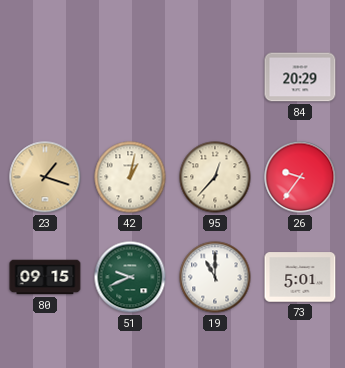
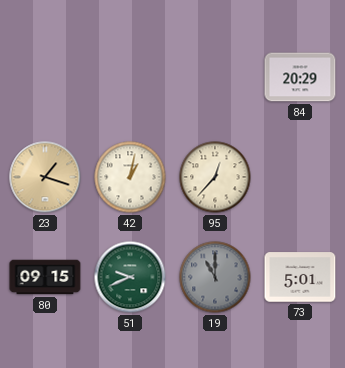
26: 9:36 -> none (300, 177)
19 dial: white -> grey (215, 277)
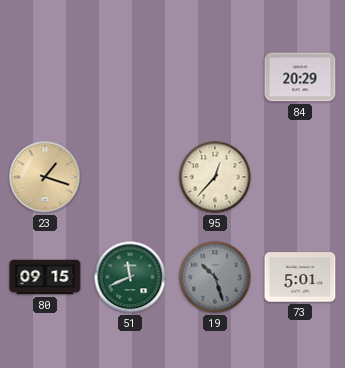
42: 1:02 -> none (130, 177)
51: 9:41 -> 11:41 (130, 277)
19: 11:00 -> 10:27 (215, 277)
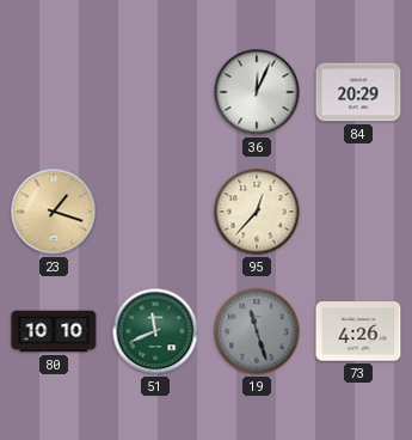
36: none -> 12:04 (257, 92)
80: 09:15 -> 10:10 (54, 331)
19: 10:27 -> 11:27 (257, 331)
73: 5:01 -> 4:26 (358, 331)
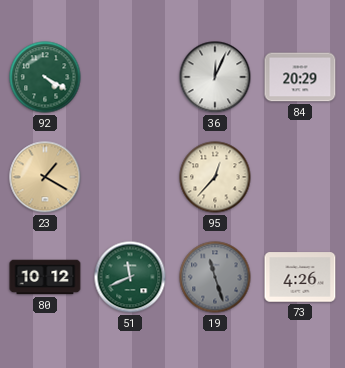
92: none -> 4:20 (45, 77)
23: 1:18 -> 1:20 (45, 177)
80: 10:10 -> 10:12 (45, 277)
